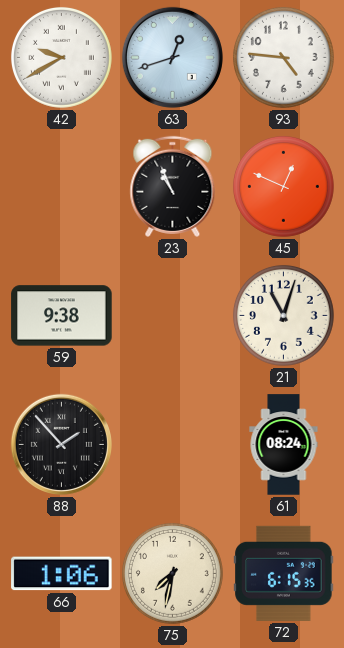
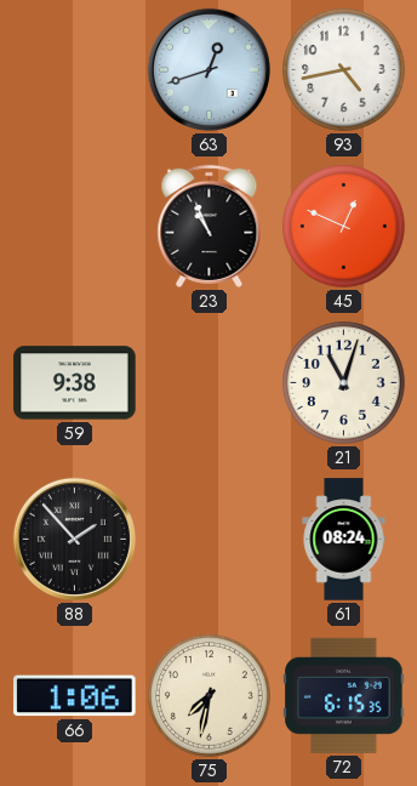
42: 9:40 -> none (61, 57)
93: 4:46 -> 4:43 (343, 69)
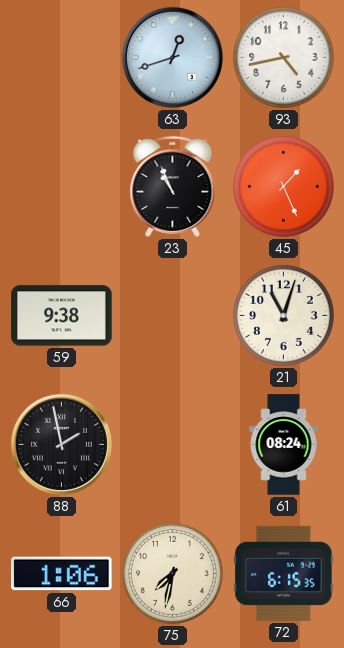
45: 12:49 -> 1:26 (283, 186)
88: 1:53 -> 1:58 (61, 444)
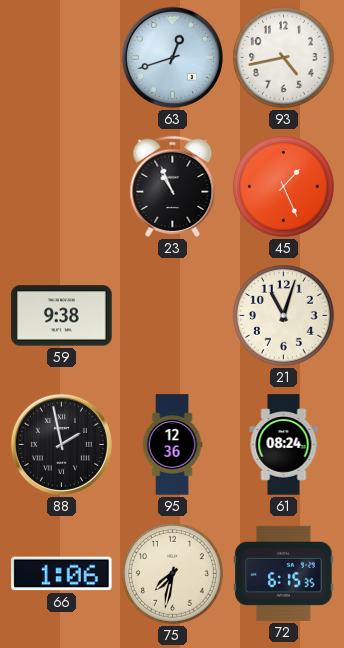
95: none -> 12:36 (172, 445)
